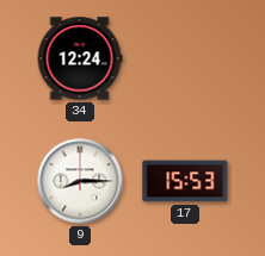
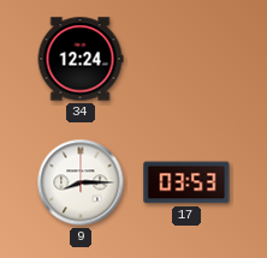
17: 15:53 -> 03:53 (186, 182)
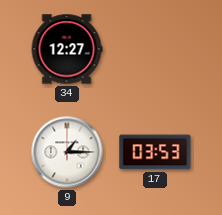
34: 12:24 -> 12:27 (67, 49)
9: 8:15 -> 1:15 (67, 152)
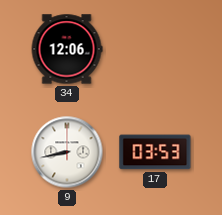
34: 12:27 -> 12:06 (67, 49)
9: 1:15 -> 8:43 (67, 152)
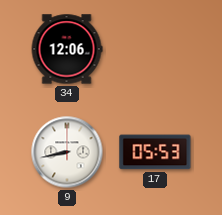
17: 03:53 -> 05:53 (155, 152)
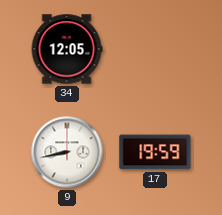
34: 12:06 -> 12:05 (67, 49)
17: 05:53 -> 19:59 (155, 152)
